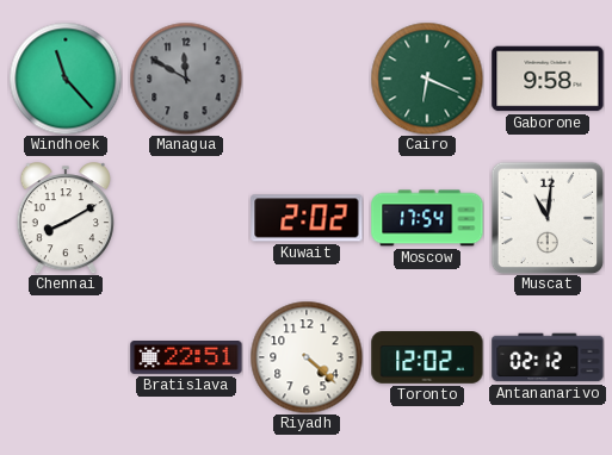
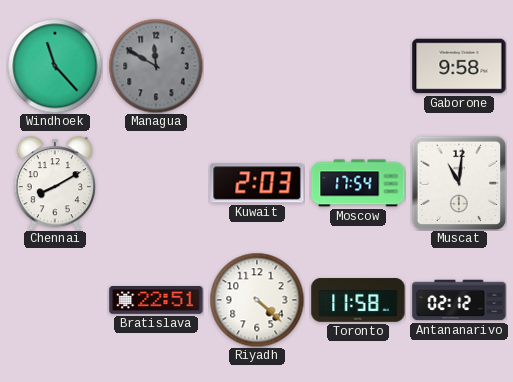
Cairo: 6:19 -> none (427, 79)
Kuwait: 2:02 -> 2:03 (257, 183)
Toronto: 12:02 -> 11:58 (358, 300)
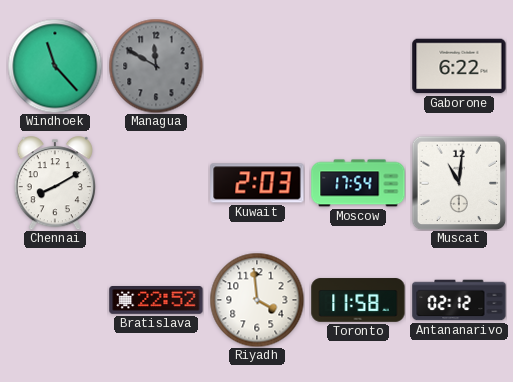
Gaborone: 9:58 -> 6:22 (459, 66)
Bratislava: 22:51 -> 22:52 (156, 301)
Riyadh: 4:22 -> 3:59 (257, 300)
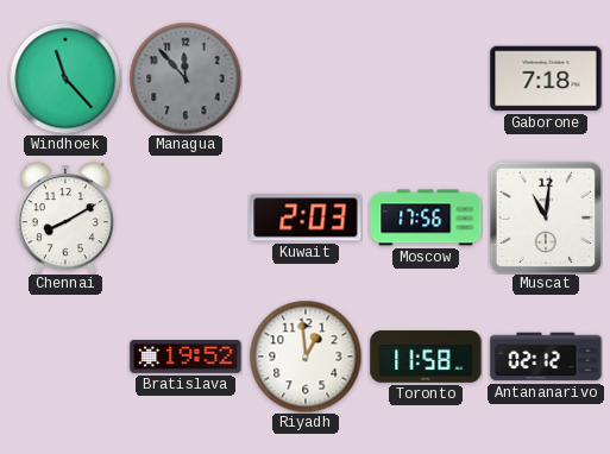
Managua: 11:50 -> 11:53 (185, 78)
Gaborone: 6:22 -> 7:18 (546, 78)
Moscow: 17:54 -> 17:56 (426, 217)
Bratislava: 22:52 -> 19:52 (185, 358)
Riyadh: 3:59 -> 12:59 (306, 357)
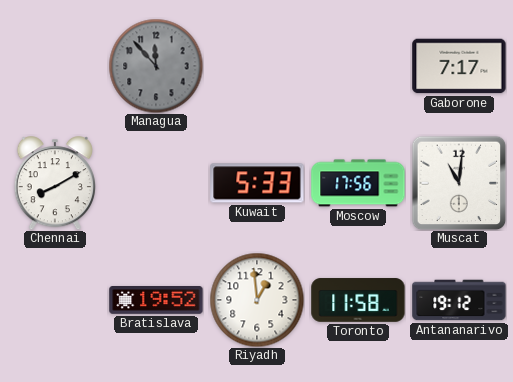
Windhoek: 11:23 -> none (65, 78)
Gaborone: 7:18 -> 7:17 (459, 66)
Kuwait: 2:03 -> 5:33 (257, 183)
Antananarivo: 02:12 -> 19:12 (459, 300)
